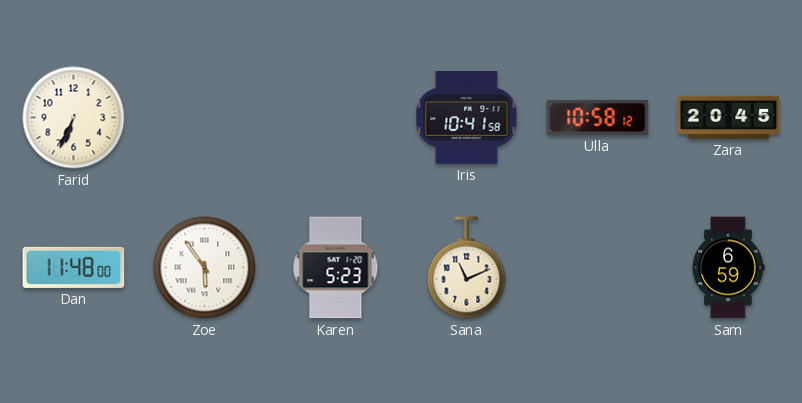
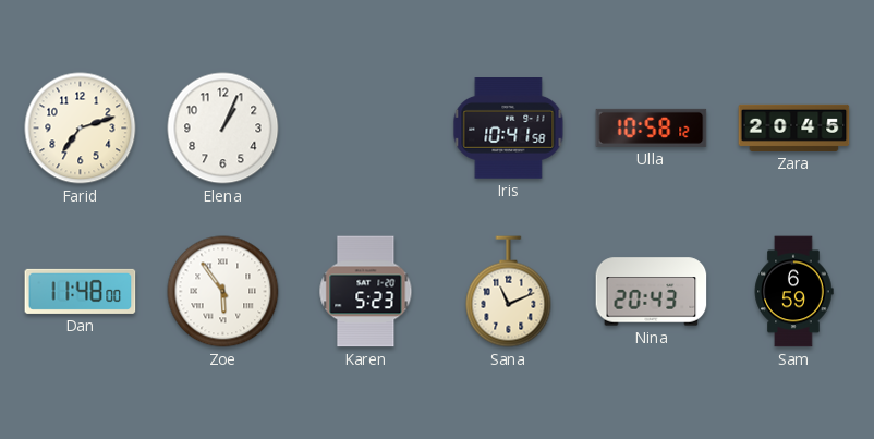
Farid: 6:34 -> 7:12 (81, 129)
Elena: none -> 1:04 (223, 129)
Nina: none -> 20:43 (652, 292)
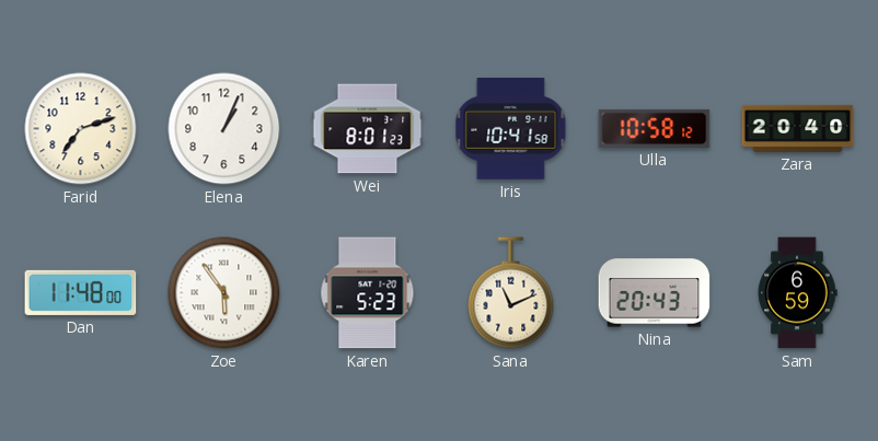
Wei: none -> 8:01 (368, 129)
Zara: 20:45 -> 20:40 (798, 128)
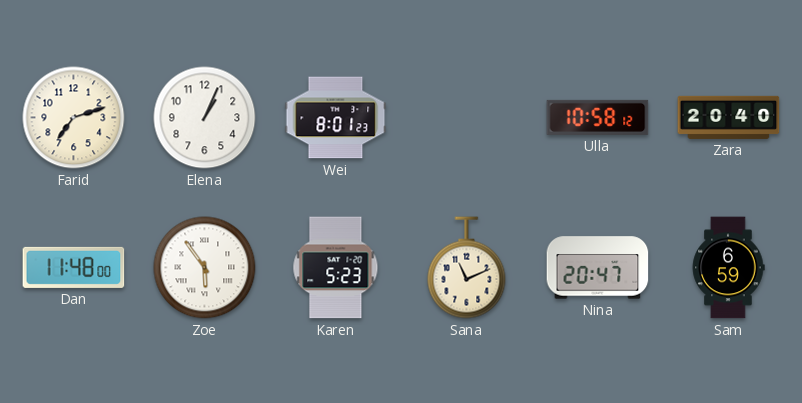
Iris: 10:41 -> none (511, 129)
Nina: 20:43 -> 20:47 (598, 268)
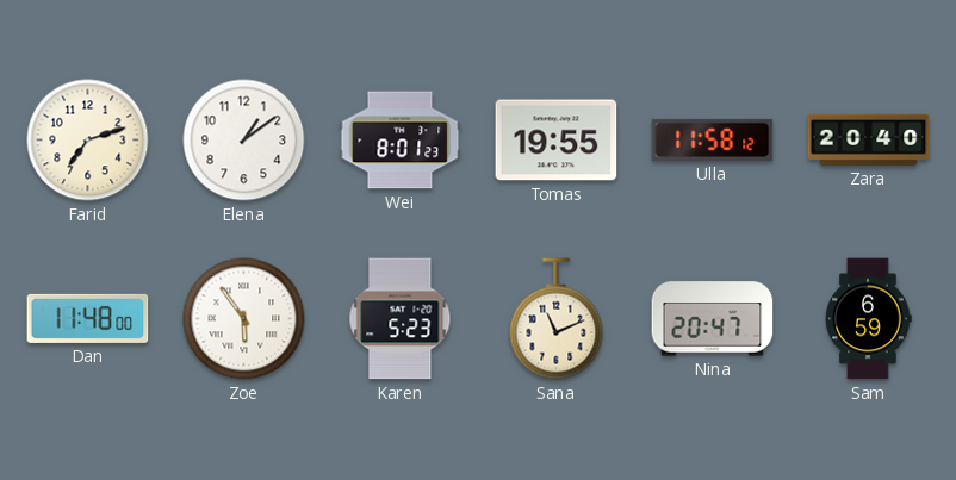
Elena: 1:04 -> 1:09 (244, 141)
Tomas: none -> 19:55 (557, 141)
Ulla: 10:58 -> 11:58 (713, 139)
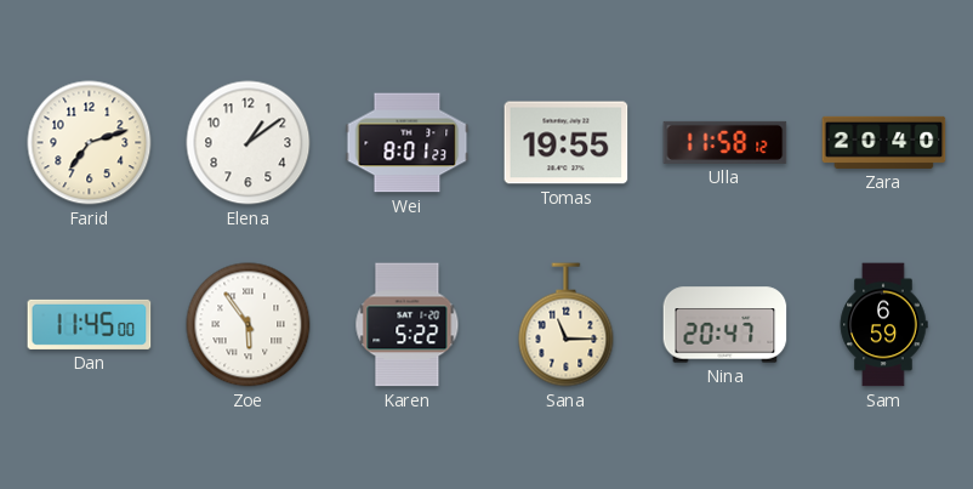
Dan: 11:48 -> 11:45 (90, 324)
Karen: 5:23 -> 5:22 (408, 325)
Sana: 11:11 -> 11:15 (567, 325)
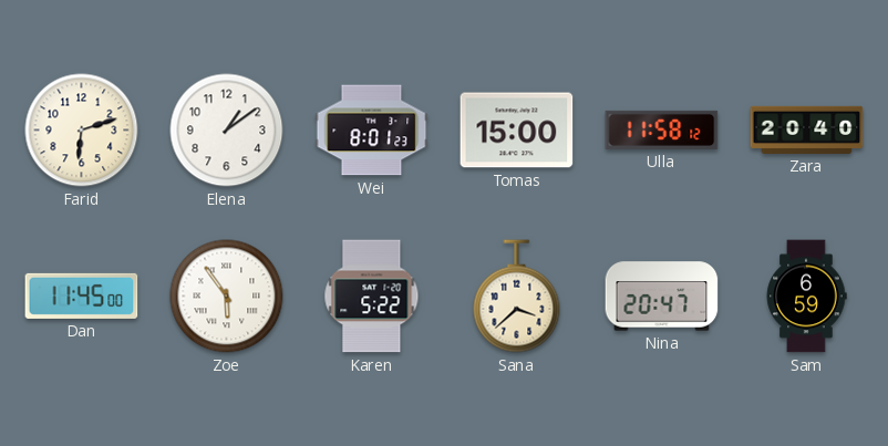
Farid: 7:12 -> 6:12 (82, 131)
Tomas: 19:55 -> 15:00 (517, 131)
Sana: 11:15 -> 3:38 (517, 297)
